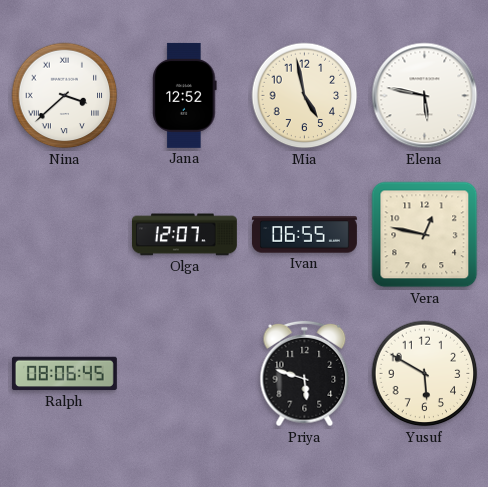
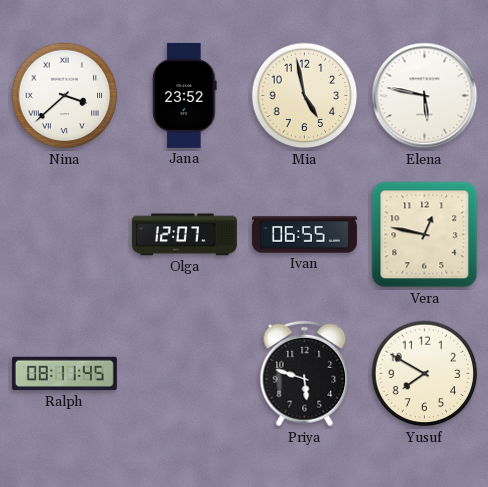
Jana: 12:52 -> 23:52 (185, 95)
Ralph: 08:06 -> 08:11 (64, 374)
Yusuf: 5:50 -> 7:50 (425, 374)
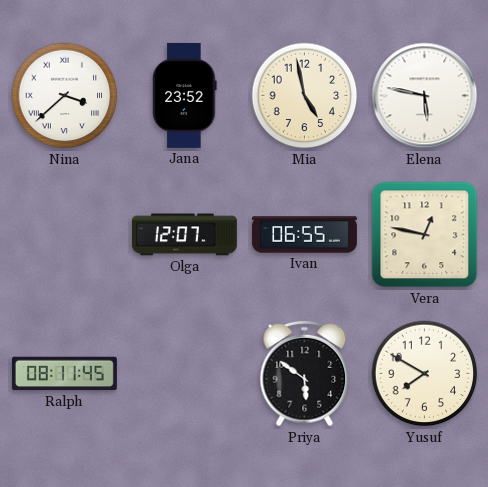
Priya: 5:48 -> 5:51 (305, 374)
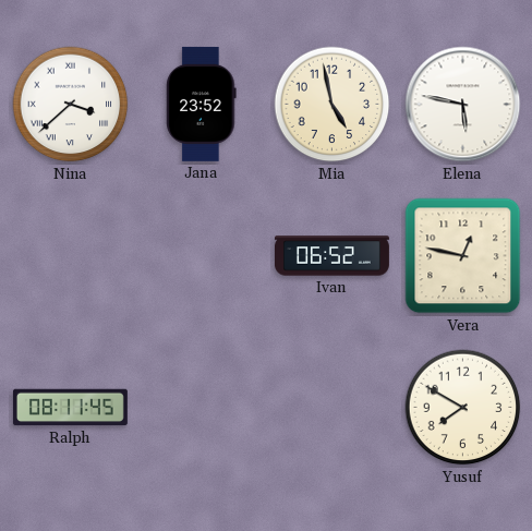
Olga: 12:07 -> none (184, 235)
Ivan: 06:55 -> 06:52 (331, 256)
Priya: 5:51 -> none (305, 374)
